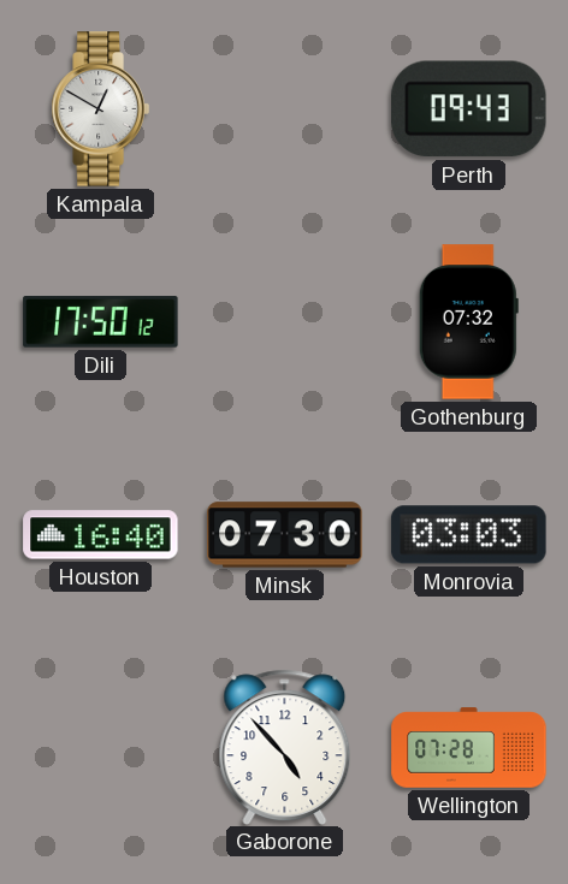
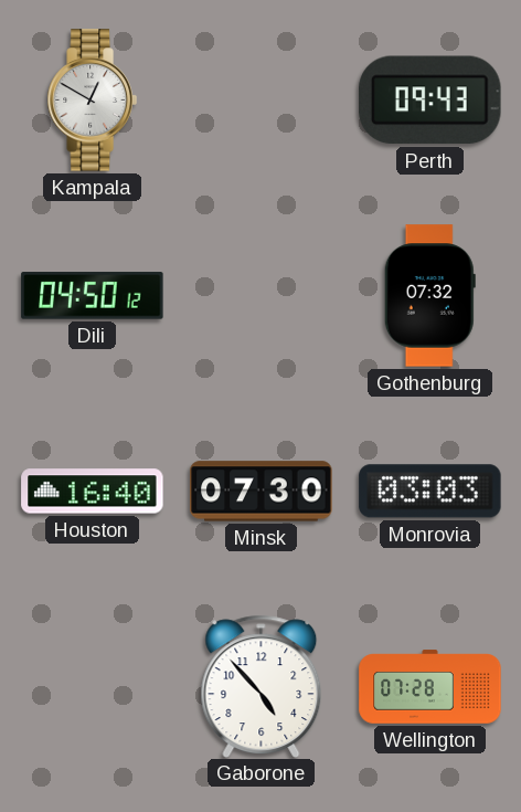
Dili: 17:50 -> 04:50 (93, 296)
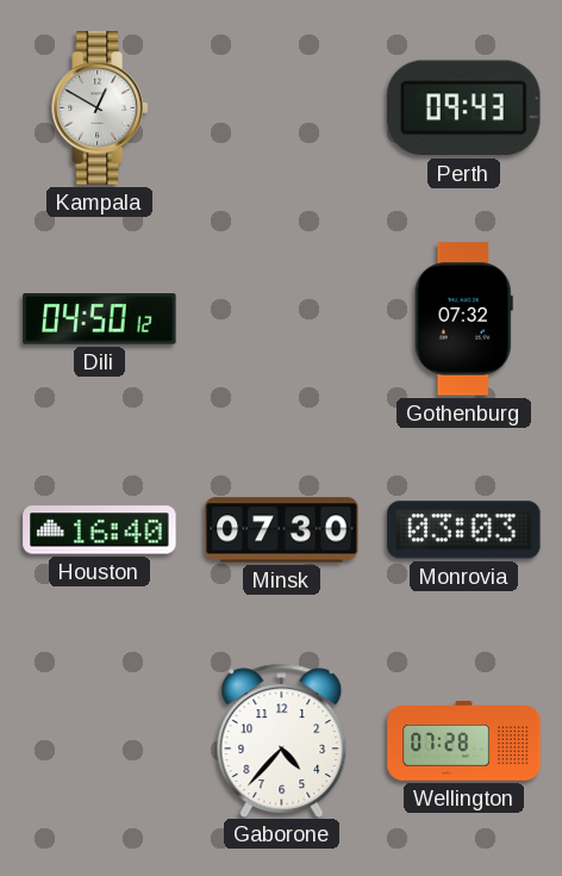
Gaborone: 4:53 -> 4:37 (282, 740)
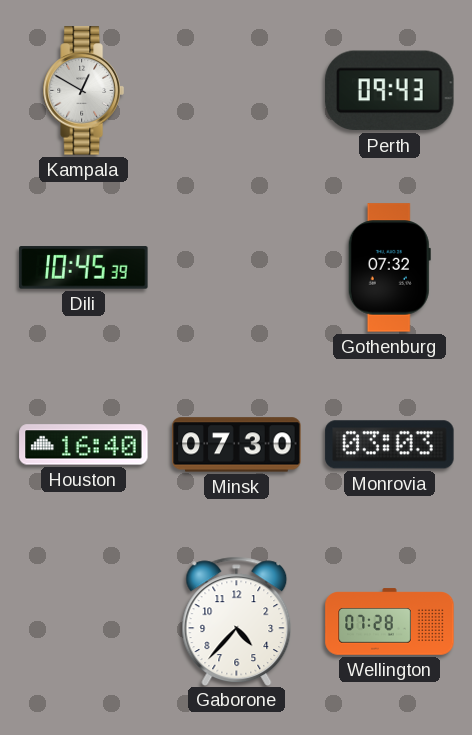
Dili: 04:50 -> 10:45 (84, 268)
